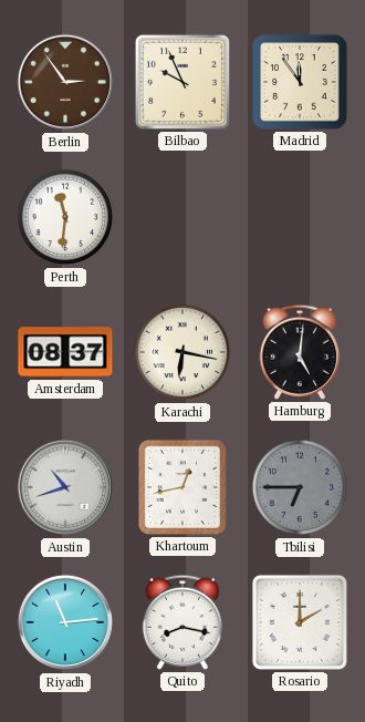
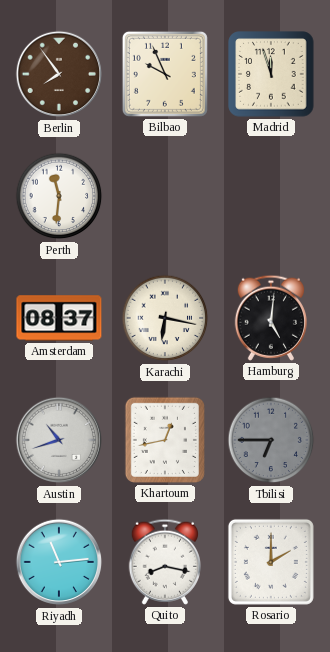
Berlin: 2:54 -> 7:54 (59, 74)
Madrid: 11:54 -> 11:57 (271, 74)
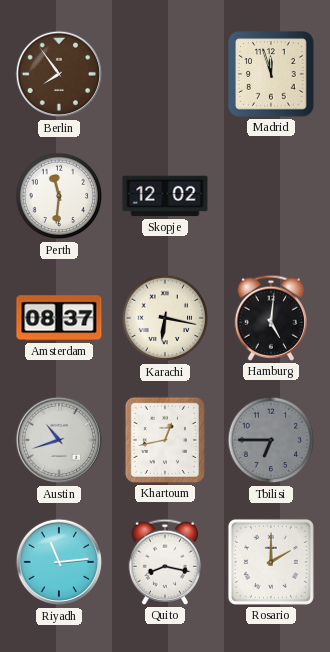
Bilbao: 9:56 -> none (165, 74)
Skopje: none -> 12:02 (165, 196)
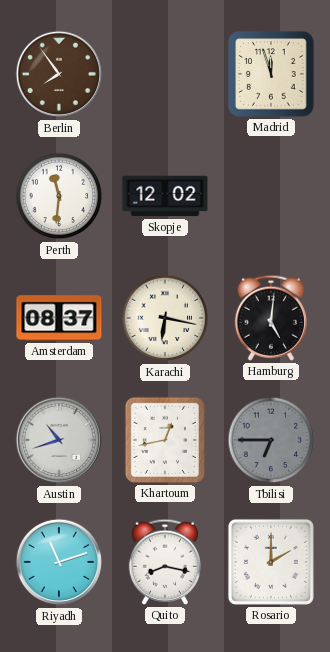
Riyadh: 11:14 -> 11:12 (59, 562)
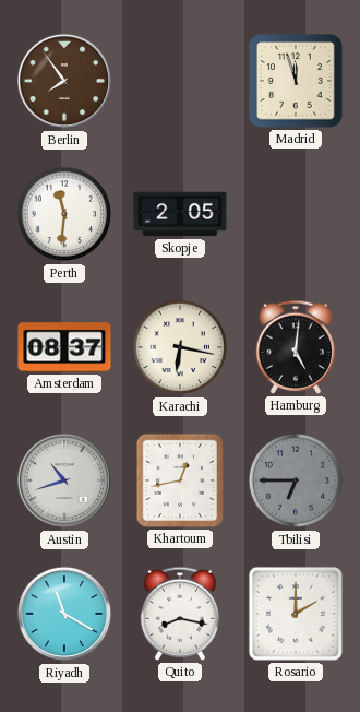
Skopje: 12:02 -> 2:05 (180, 214)
Riyadh: 11:12 -> 11:20 (64, 614)
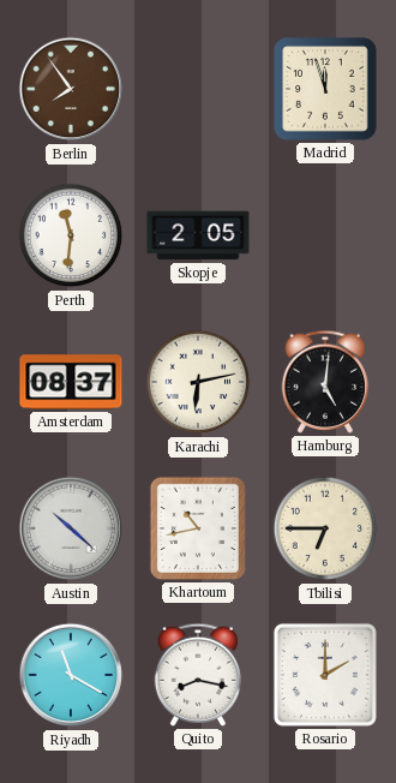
Karachi: 6:17 -> 6:13 (198, 382)
Austin: 10:42 -> 10:22 (71, 528)
Khartoum: 12:43 -> 10:43 (198, 528)
Tbilisi dial: grey -> cream (325, 528)
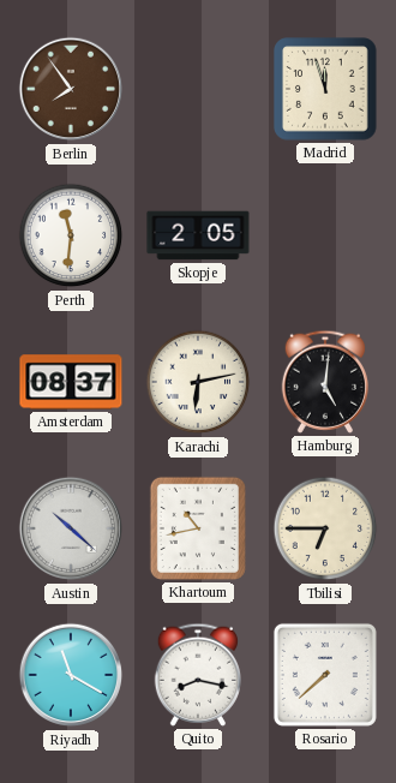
Rosario: 2:00 -> 7:38 (325, 675)
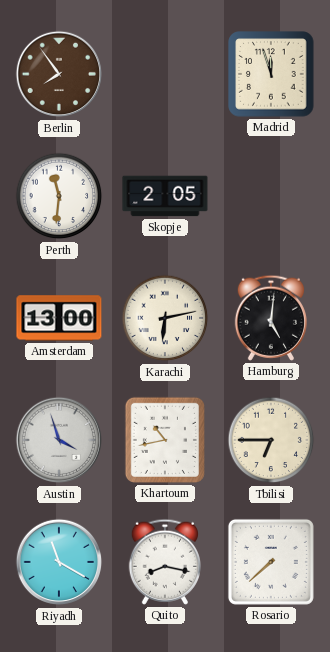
Amsterdam: 08:37 -> 13:00 (59, 318)
Austin: 10:22 -> 3:57 (59, 440)
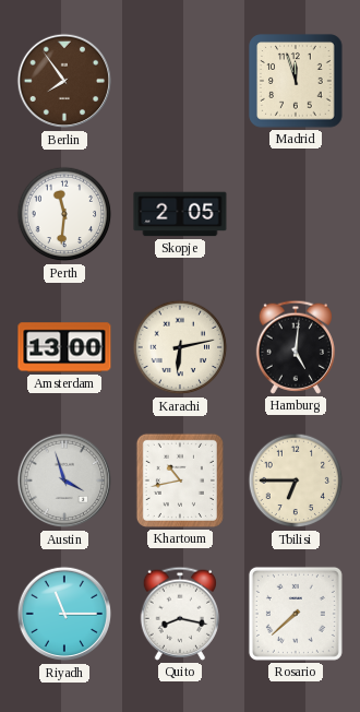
Riyadh: 11:20 -> 11:15 (64, 614)
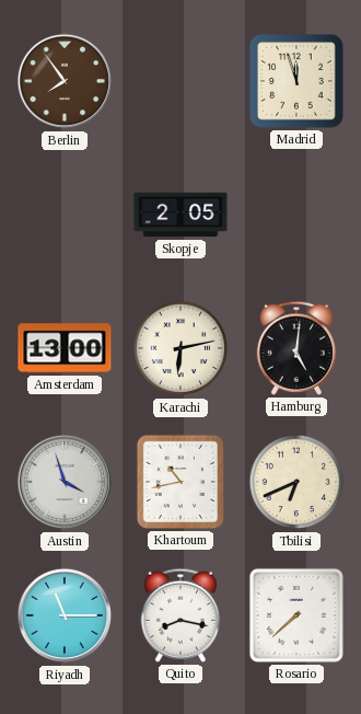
Perth: 11:31 -> none (64, 214)
Tbilisi: 6:45 -> 6:41 (296, 482)
